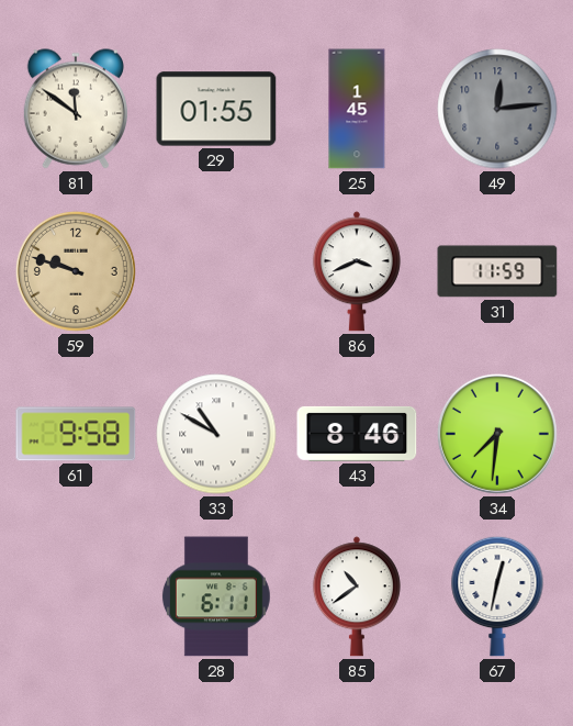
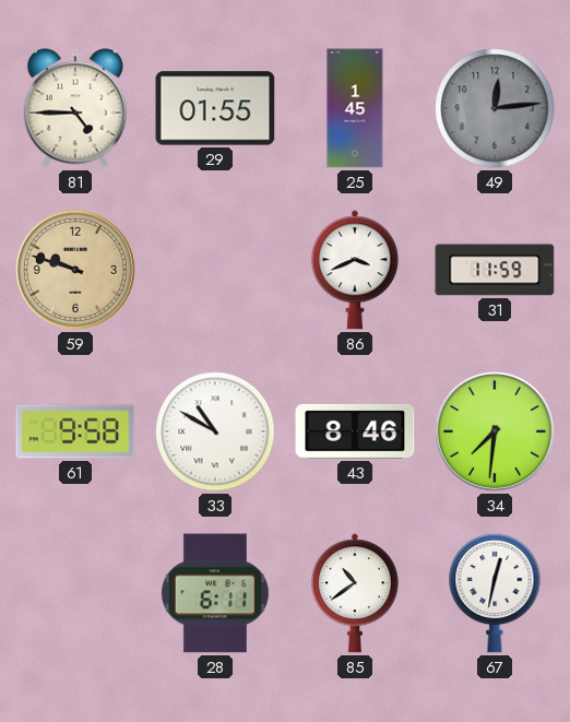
81: 11:51 -> 4:45 (75, 108)
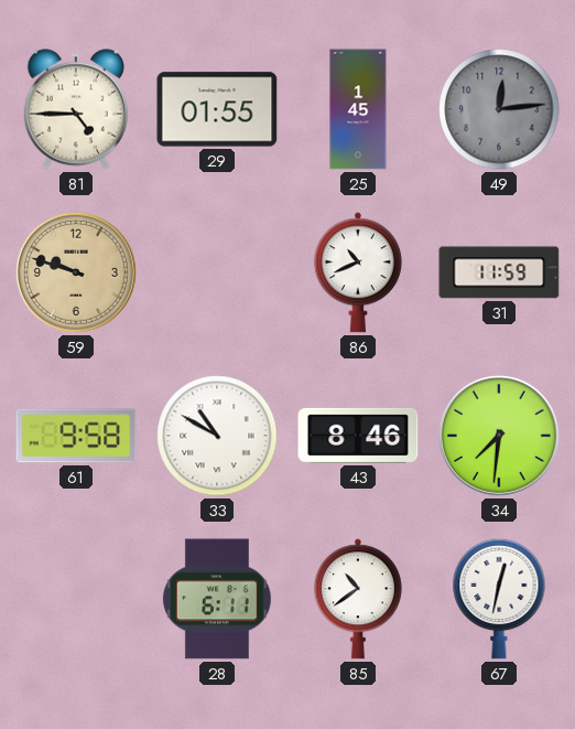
86: 3:41 -> 10:41 (358, 272)
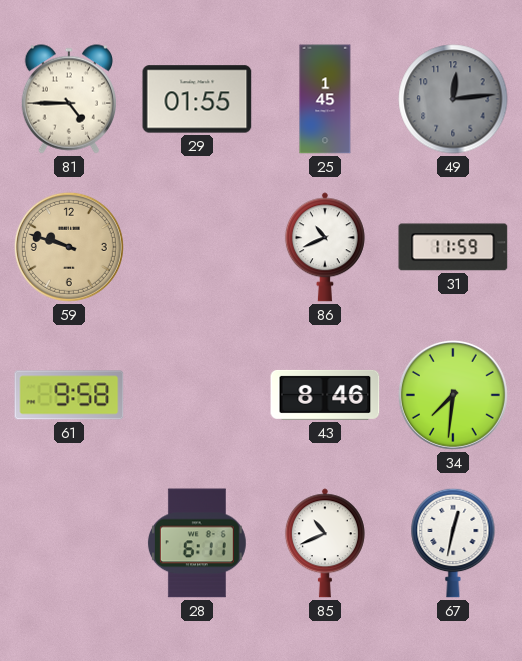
33: 10:50 -> none (217, 436)
85: 10:39 -> 10:41 (325, 543)
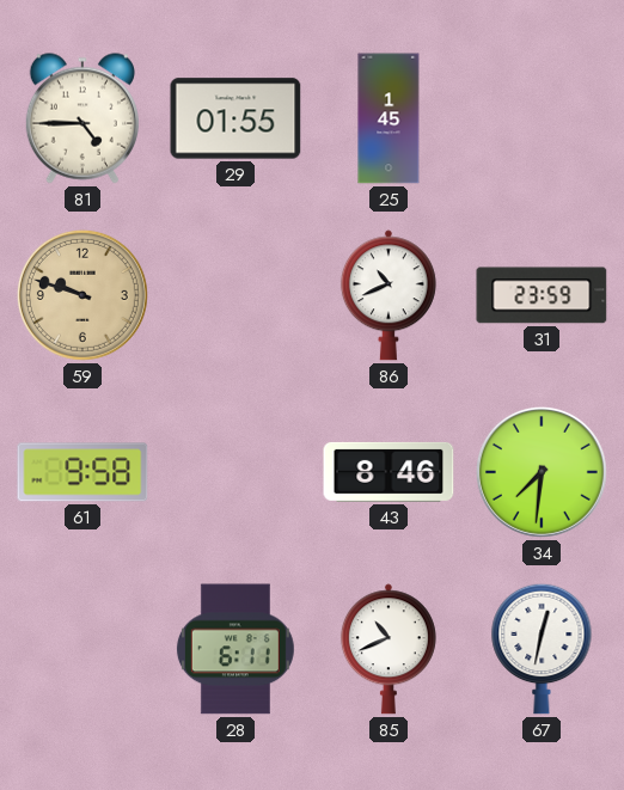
49: 12:14 -> none (453, 99)
31: 11:59 -> 23:59 (542, 295)
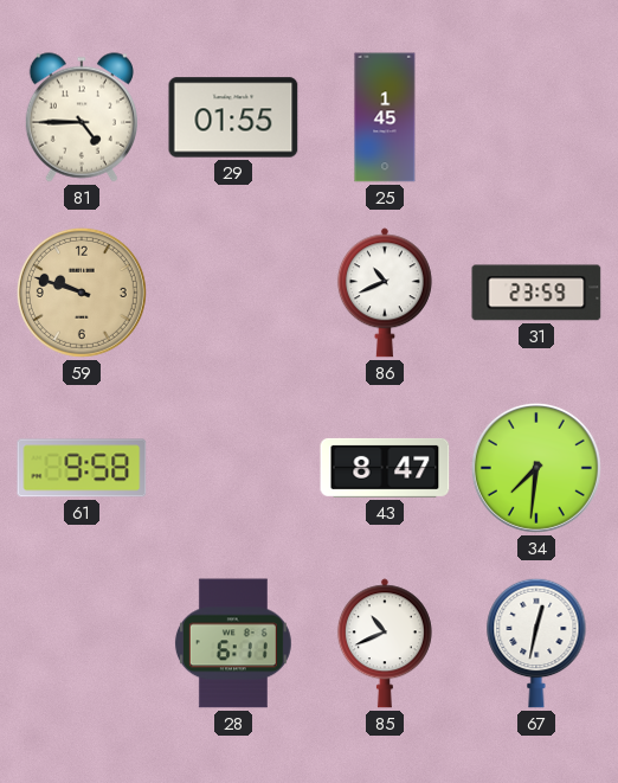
43: 8:46 -> 8:47 (385, 468)
